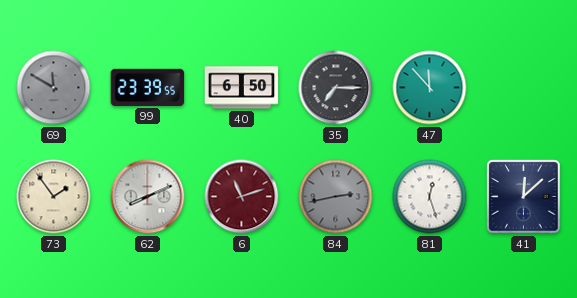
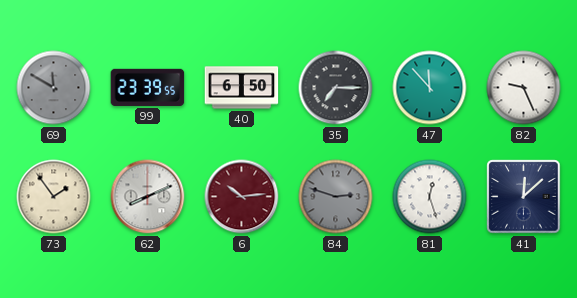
82: none -> 9:26 (524, 88)
6: 11:12 -> 10:14 (242, 197)
84: 2:43 -> 2:48 (336, 197)
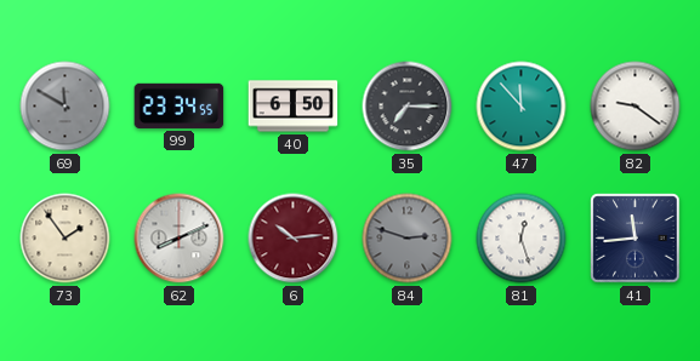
99: 23:39 -> 23:34 (180, 105)
82: 9:26 -> 9:21 (636, 107)
41: 12:08 -> 11:44 (636, 239)
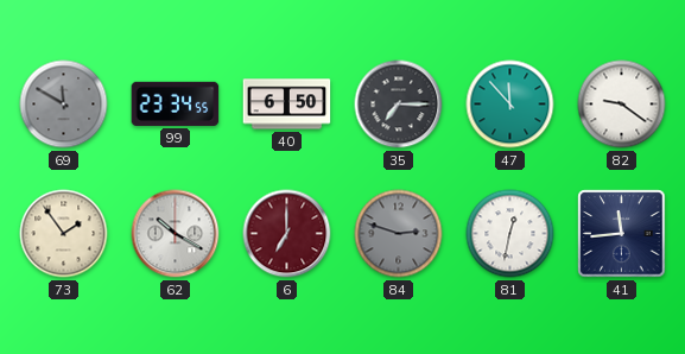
62: 8:11 -> 10:20 (176, 234)
6: 10:14 -> 7:00 (287, 234)
81: 12:27 -> 12:32 (510, 234)
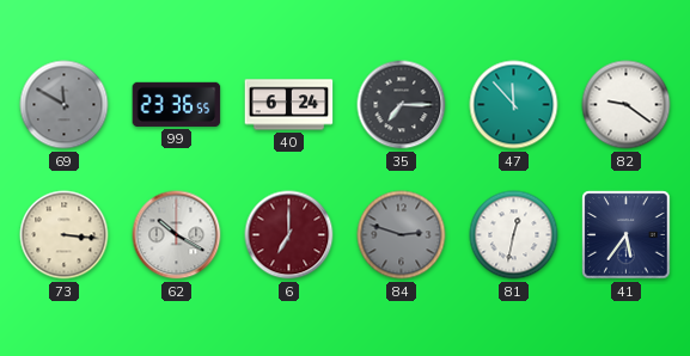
99: 23:34 -> 23:36 (177, 104)
40: 6:50 -> 6:24 (289, 105)
73: 1:54 -> 3:16 (65, 235)
41: 11:44 -> 5:36 (627, 235)
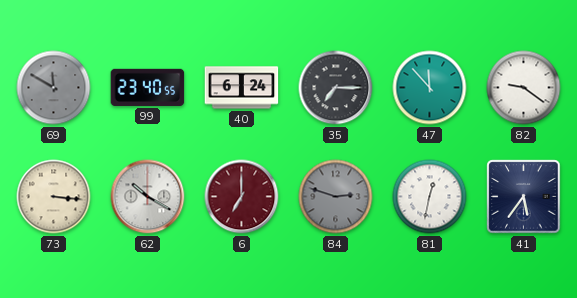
99: 23:36 -> 23:40 (148, 87)
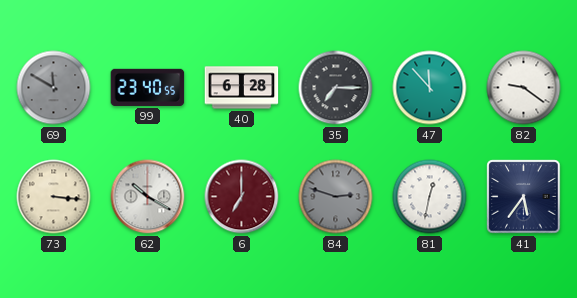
40: 6:24 -> 6:28 (242, 88)
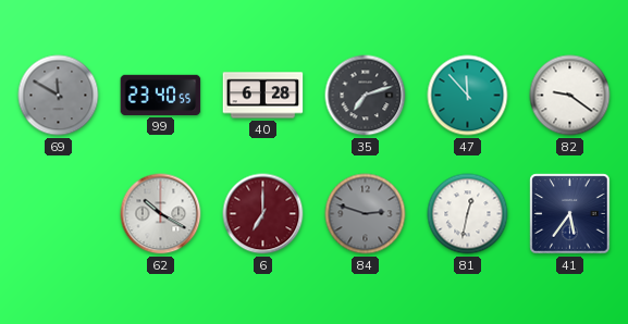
35: 7:15 -> 7:12 (366, 96)
73: 3:16 -> none (54, 197)
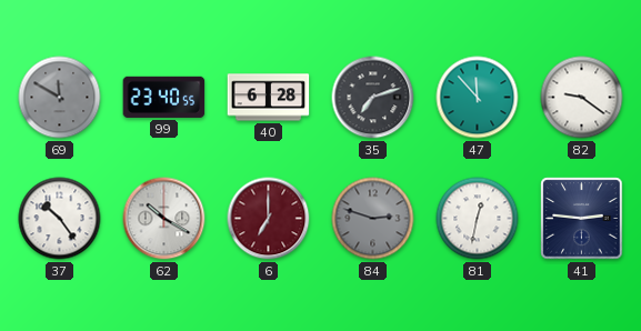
37: none -> 10:24 (60, 219)
41: 5:36 -> 2:46 (582, 219)
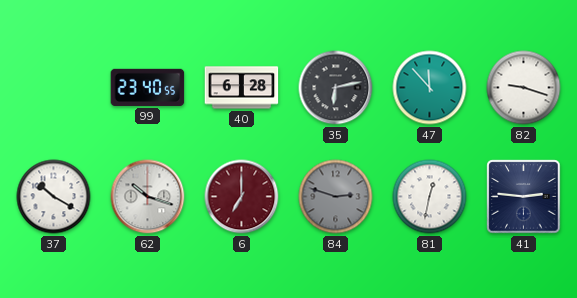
69: 11:50 -> none (60, 98)
35: 7:12 -> 6:13 (336, 88)
82: 9:21 -> 9:18 (524, 88)
37: 10:24 -> 10:20 (54, 197)
62: 10:20 -> 10:18 (148, 197)
